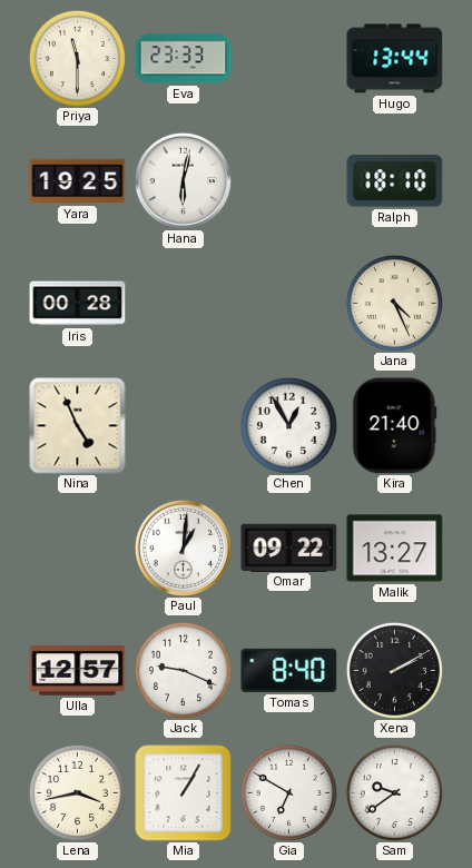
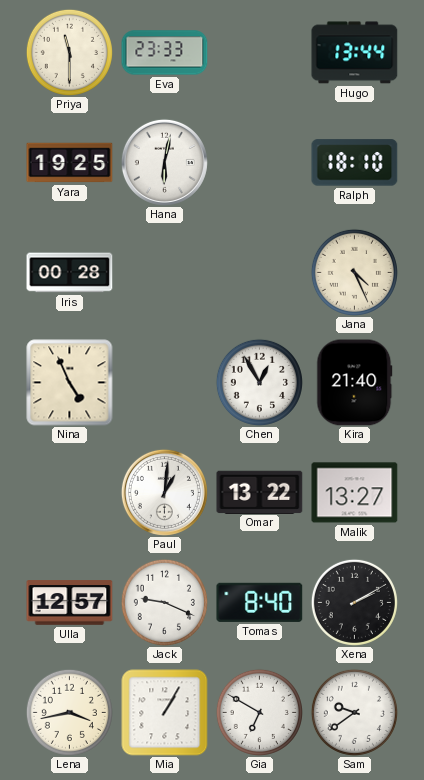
Omar: 09:22 -> 13:22 (260, 492)
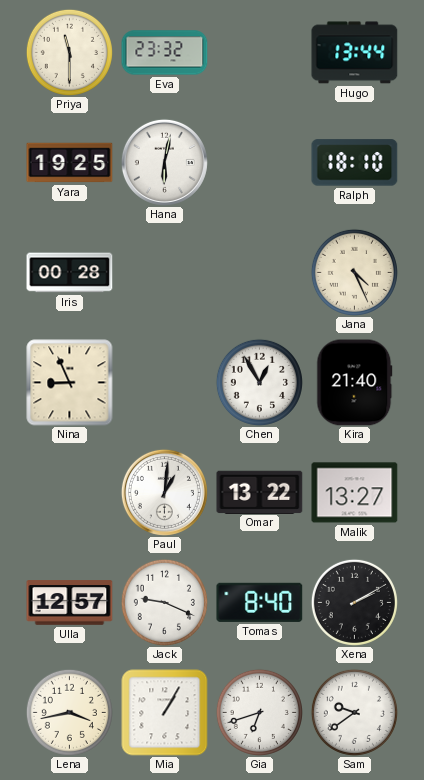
Eva: 23:33 -> 23:32 (165, 53)
Nina: 4:56 -> 8:56 (70, 383)
Gia: 6:50 -> 6:42 (259, 712)
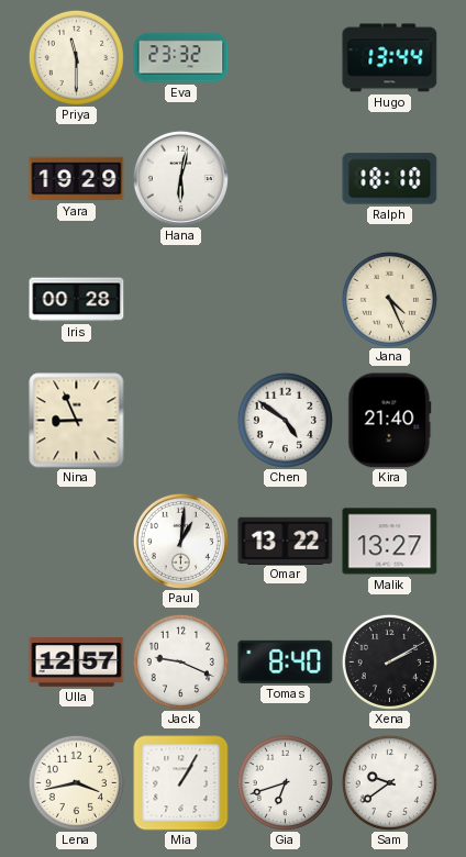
Yara: 19:25 -> 19:29 (77, 179)
Chen: 12:55 -> 4:51 (285, 420)
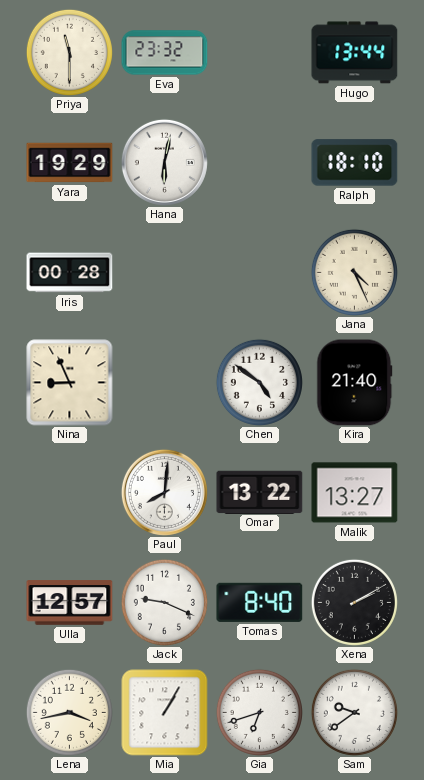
Paul: 1:01 -> 8:01 (164, 492)
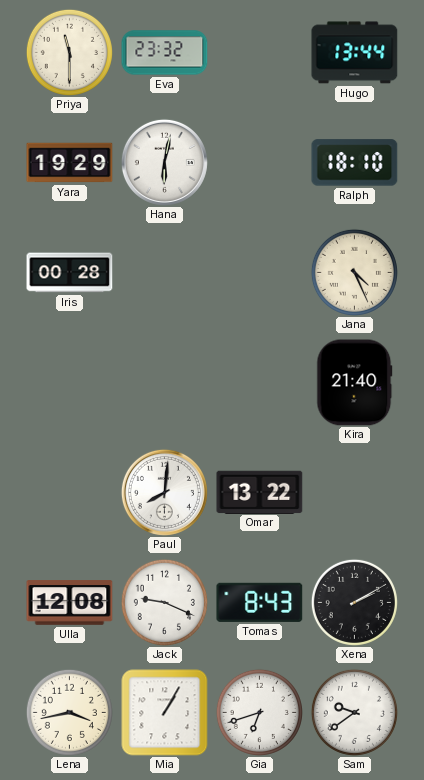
Nina: 8:56 -> none (70, 383)
Chen: 4:51 -> none (259, 382)
Malik: 13:27 -> none (355, 493)
Ulla: 12:57 -> 12:08 (70, 603)
Tomas: 8:40 -> 8:43 (260, 602)
